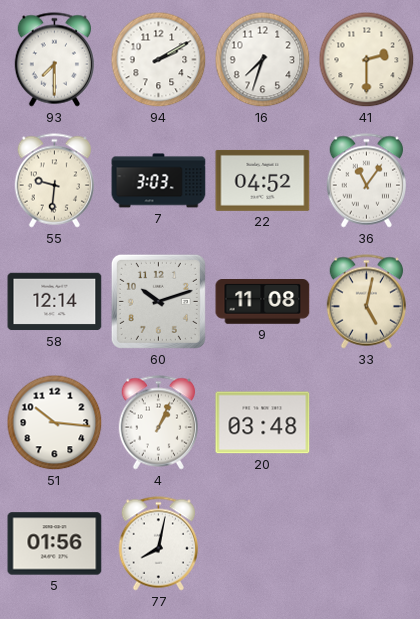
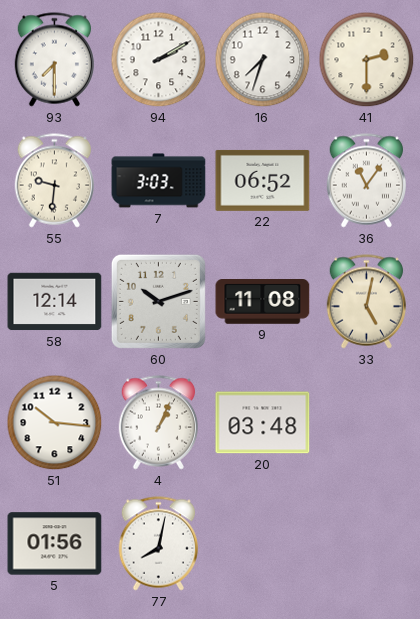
22: 04:52 -> 06:52 (263, 180)
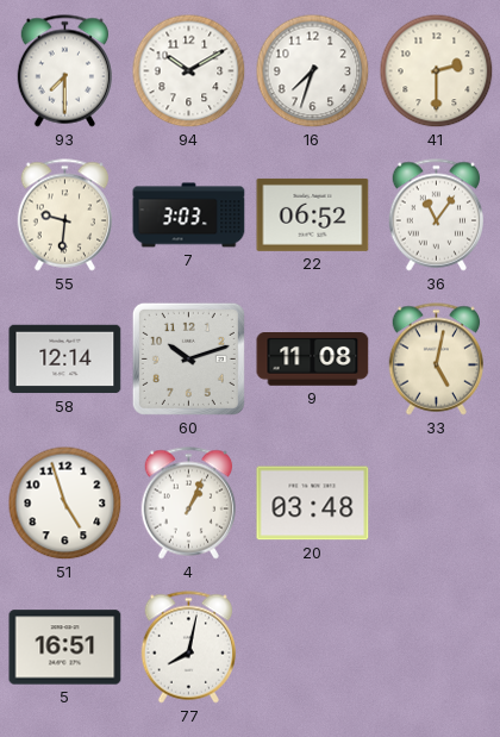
94: 2:10 -> 10:10 (189, 71)
51: 10:16 -> 4:57 (65, 504)
5: 01:56 -> 16:51 (65, 648)
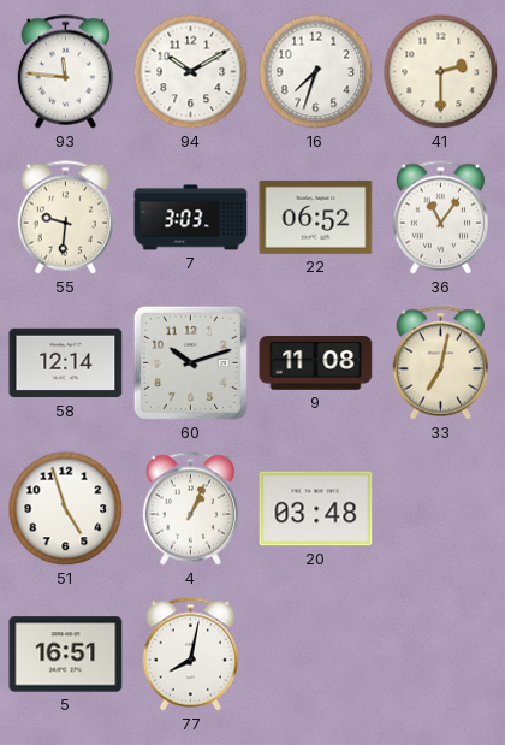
93: 7:30 -> 11:46 (65, 72)
33: 5:02 -> 7:02 (440, 363)
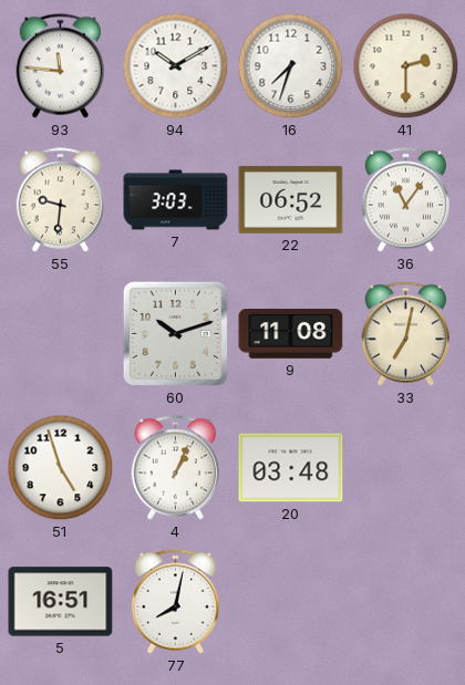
58: 12:14 -> none (66, 363)
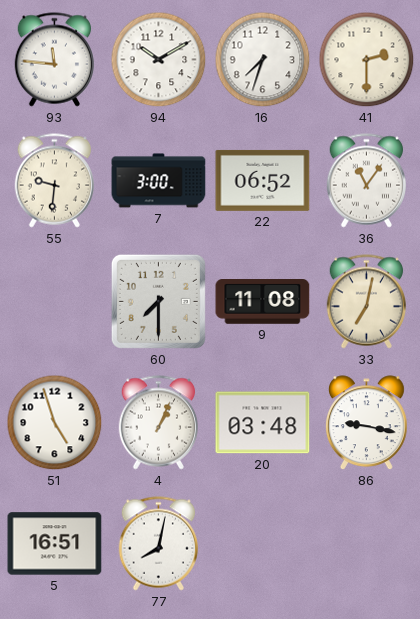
7: 3:03 -> 3:00 (159, 181)
60: 10:12 -> 7:30 (158, 301)
86: none -> 9:17 (366, 423)
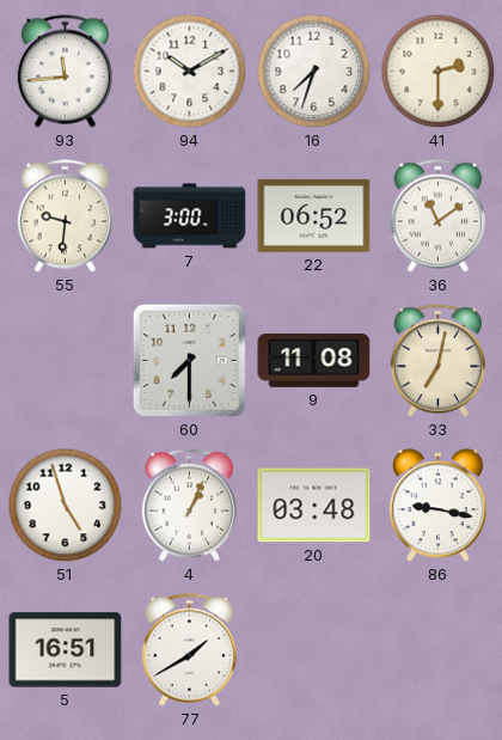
93: 11:46 -> 11:44 (65, 72)
36: 11:06 -> 11:09 (437, 216)
77: 8:02 -> 1:40 (189, 650)
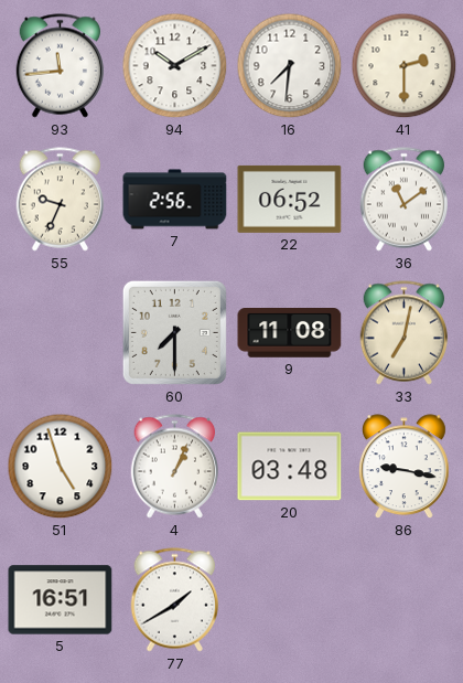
16: 7:33 -> 7:31 (290, 66)
55: 9:31 -> 9:34 (60, 200)
7: 3:00 -> 2:56 (175, 200)
